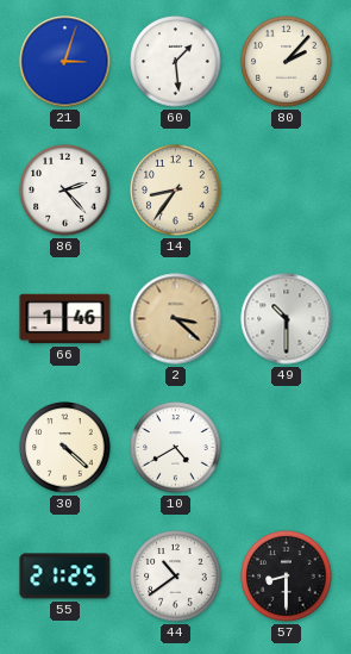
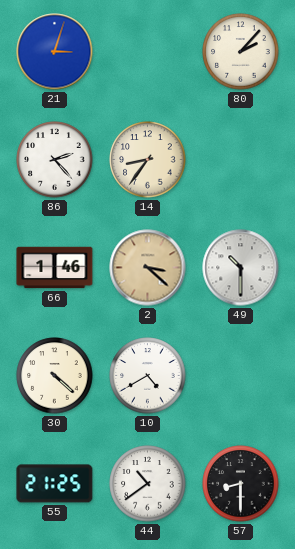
60: 1:29 -> none (176, 62)
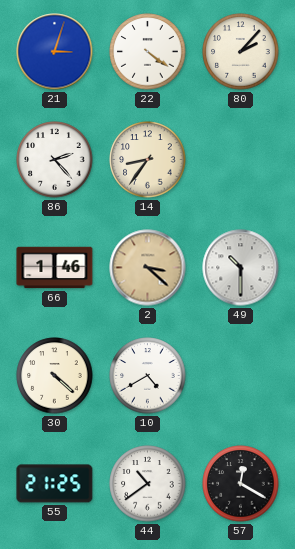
22: none -> 4:21 (148, 52)
57: 8:30 -> 12:20 (241, 484)
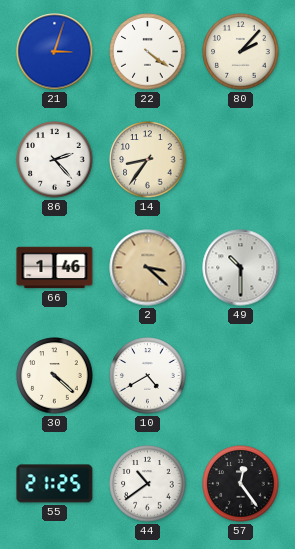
57: 12:20 -> 12:24 (241, 484)
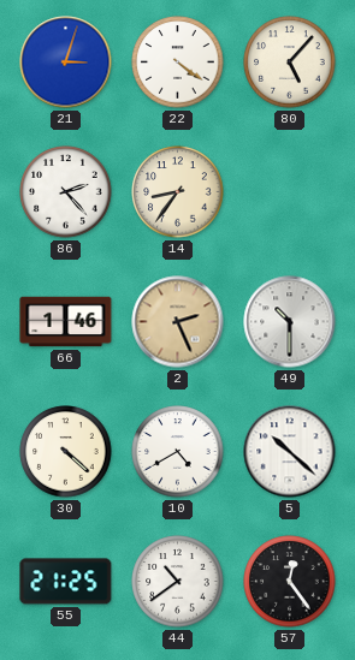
80: 2:07 -> 5:07 (290, 63)
2: 3:22 -> 2:26 (178, 322)
5: none -> 10:22 (290, 452)
